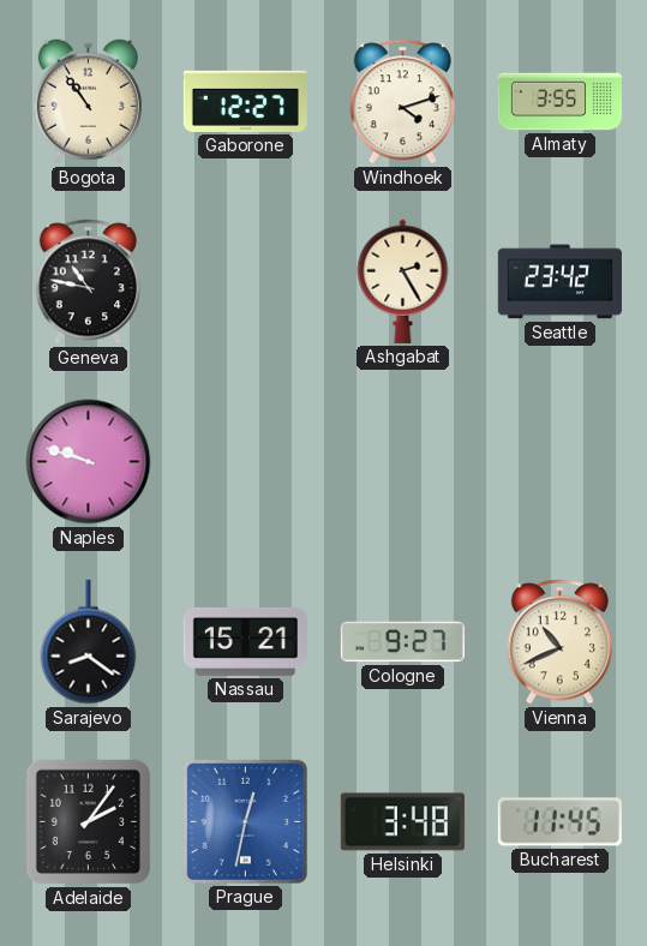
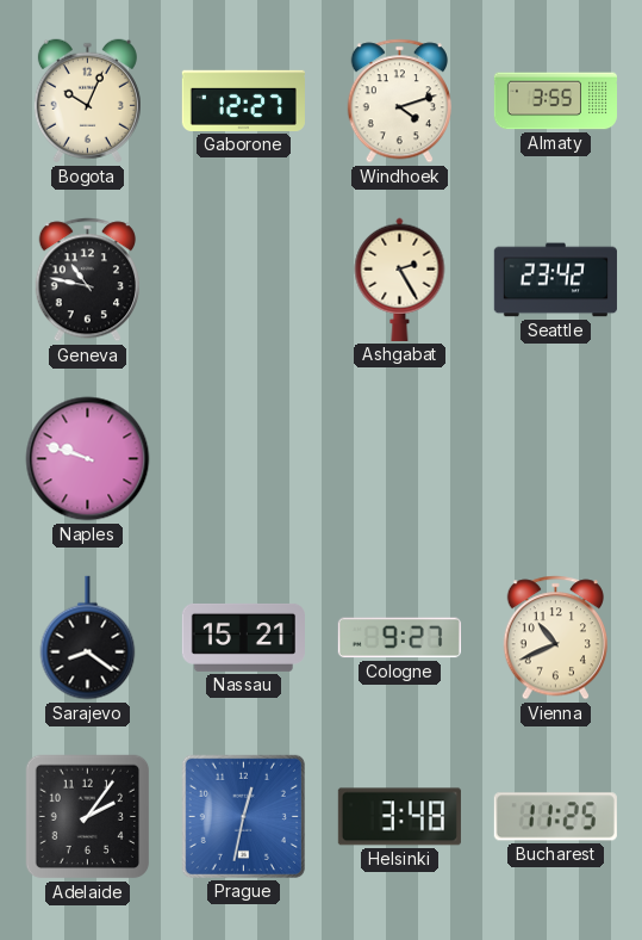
Bogota: 10:54 -> 10:04 (87, 101)
Bucharest: 11:45 -> 11:25 (555, 817)
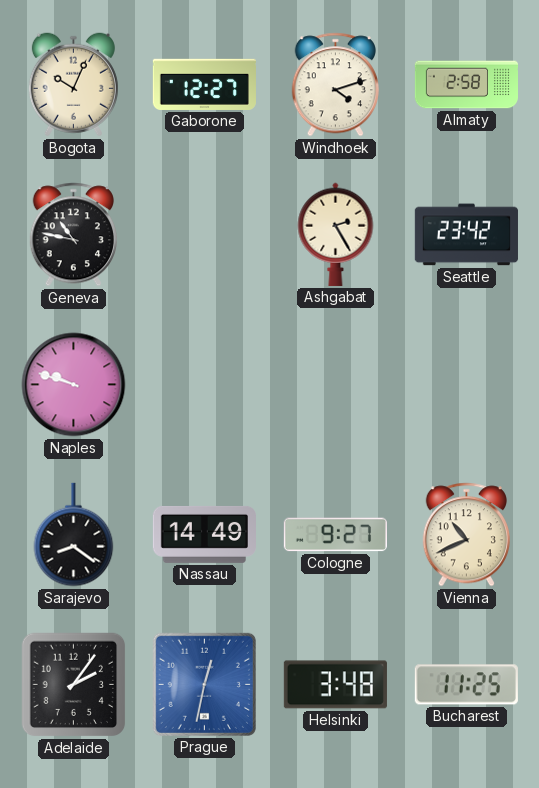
Almaty: 3:55 -> 2:58 (466, 85)
Nassau: 15:21 -> 14:49 (204, 534)
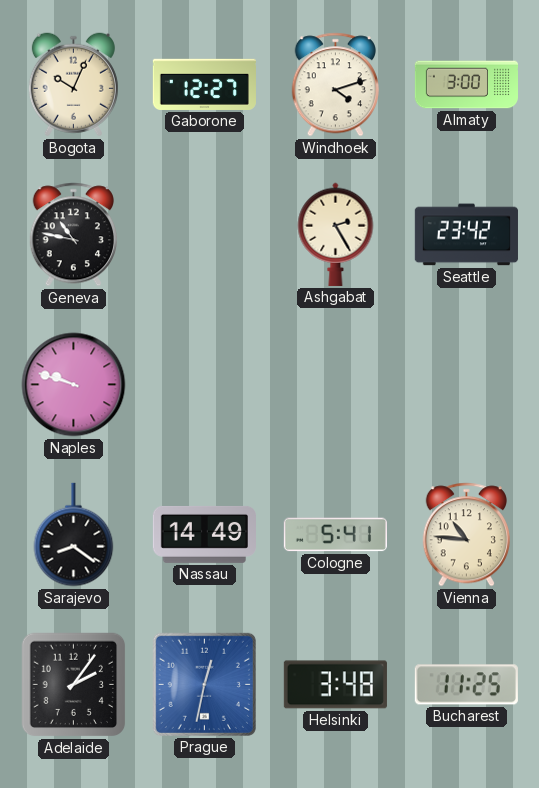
Almaty: 2:58 -> 3:00 (466, 85)
Cologne: 9:27 -> 5:41 (335, 535)
Vienna: 10:41 -> 10:46 (466, 535)
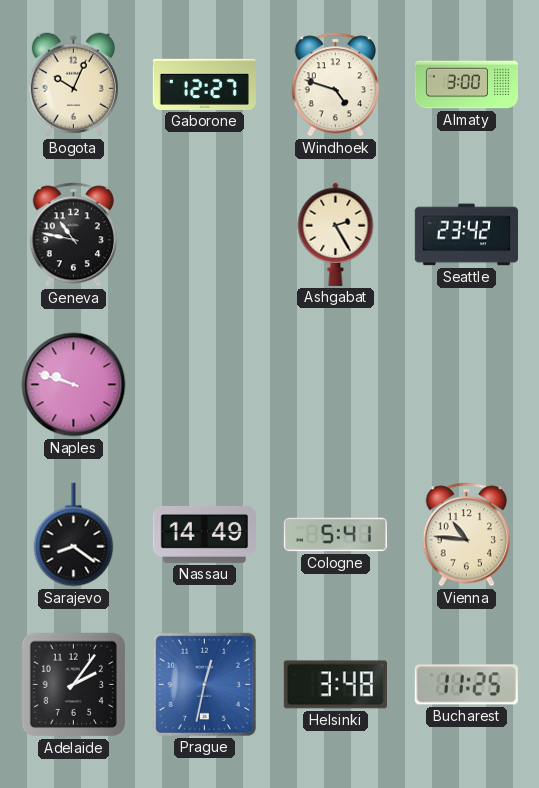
Windhoek: 4:12 -> 4:48 (335, 85)
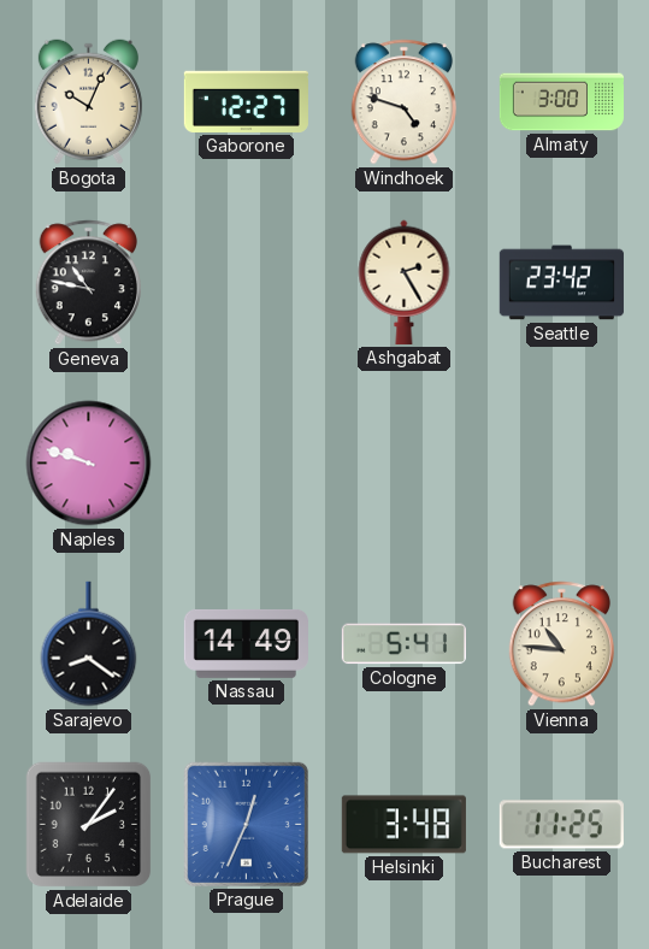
Prague: 12:32 -> 12:34 (246, 824)
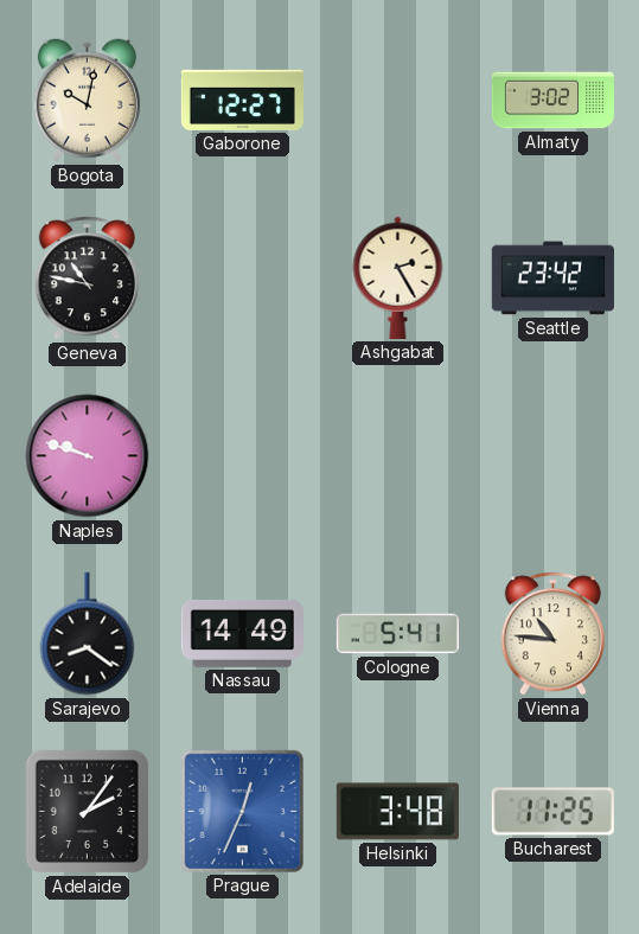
Bogota: 10:04 -> 10:02 (87, 101)
Windhoek: 4:48 -> none (403, 102)
Almaty: 3:00 -> 3:02 (552, 101)
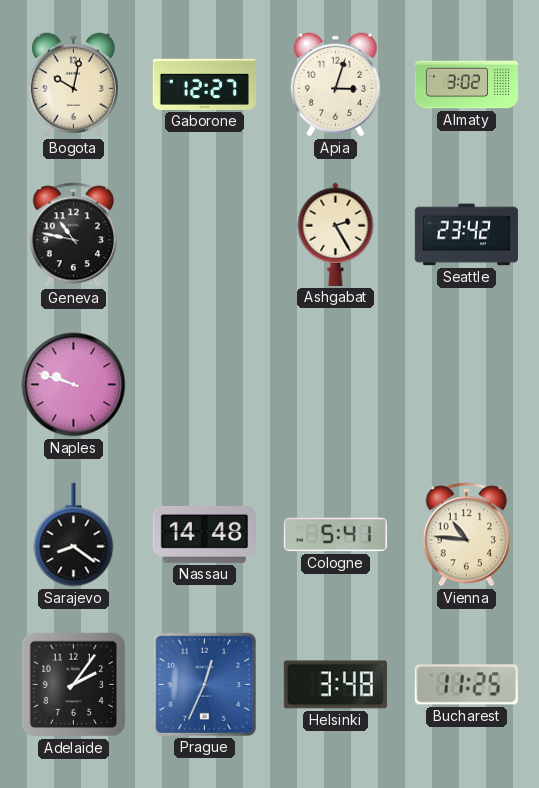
Apia: none -> 3:03 (335, 85)
Nassau: 14:49 -> 14:48 (204, 534)
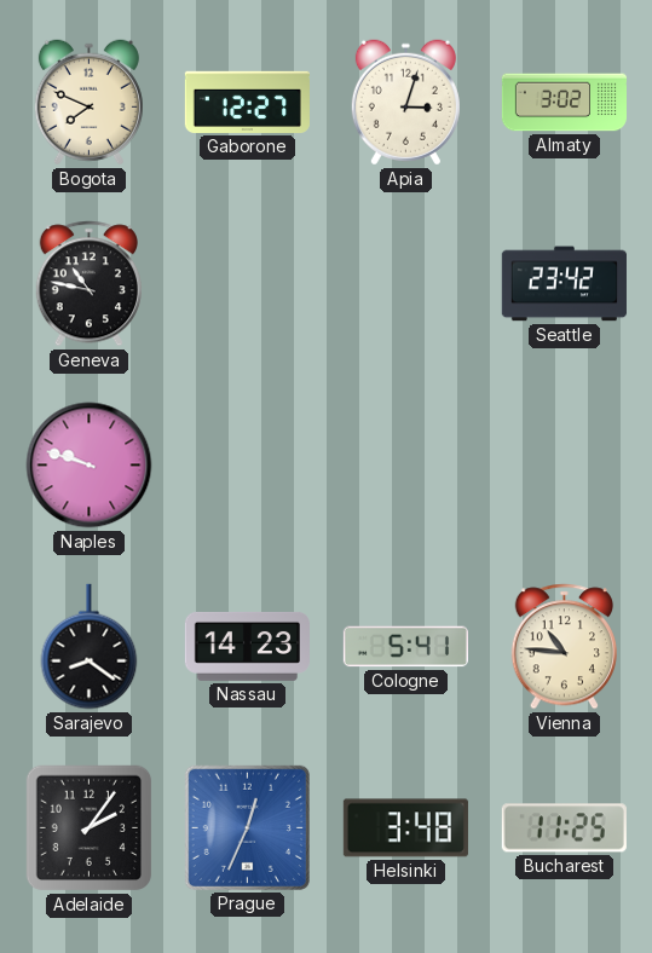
Bogota: 10:02 -> 7:49 (88, 103)
Ashgabat: 2:25 -> none (336, 234)
Nassau: 14:48 -> 14:23 (247, 646)
